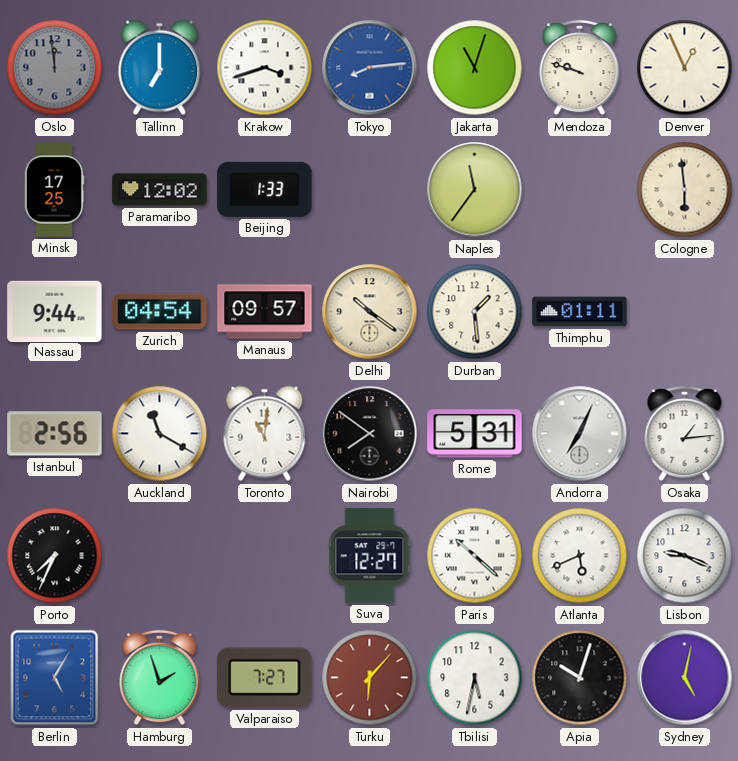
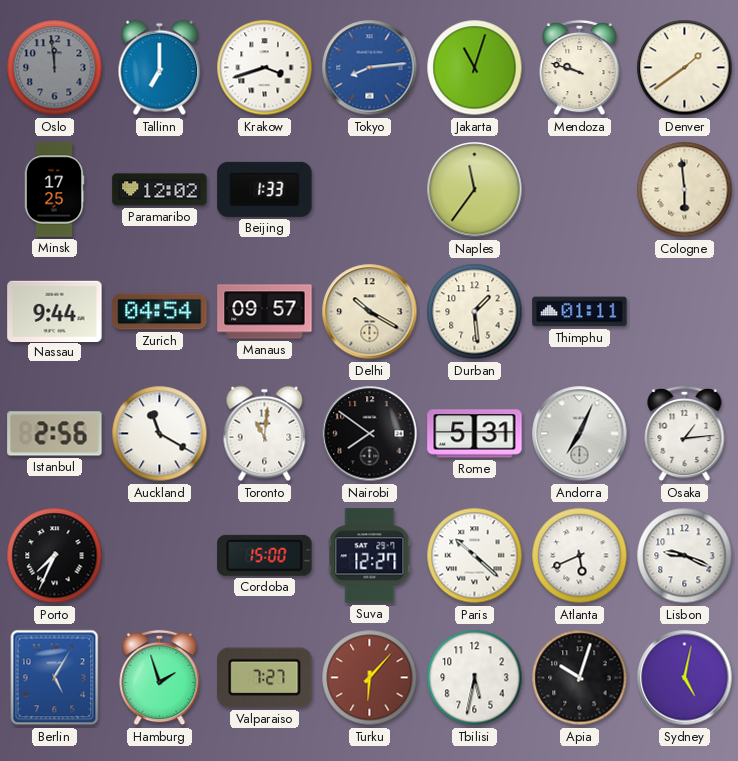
Denver: 12:56 -> 1:39 (685, 68)
Delhi: 10:21 -> 10:20 (370, 312)
Cordoba: none -> 15:00 (265, 555)
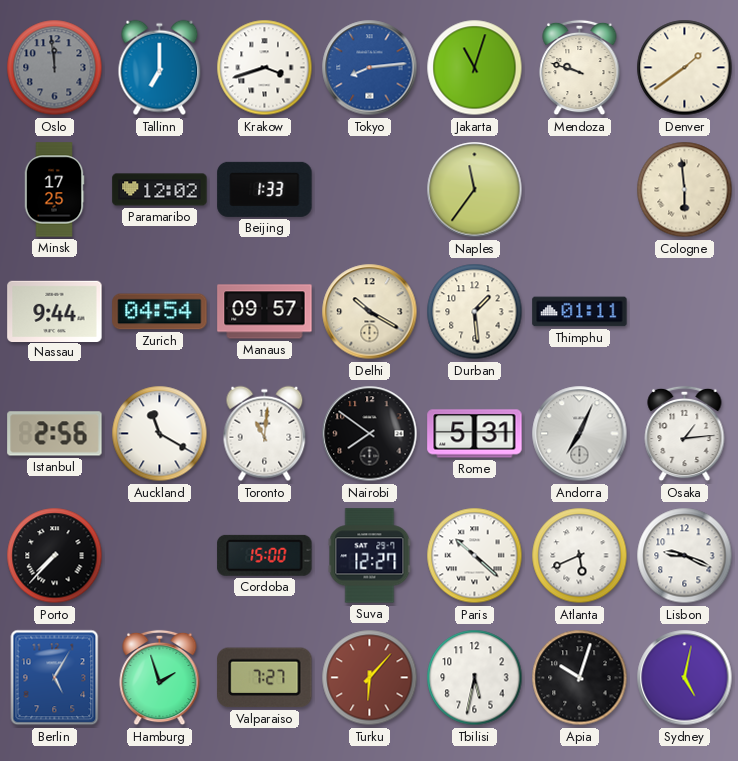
Porto: 7:34 -> 7:37 (55, 556)
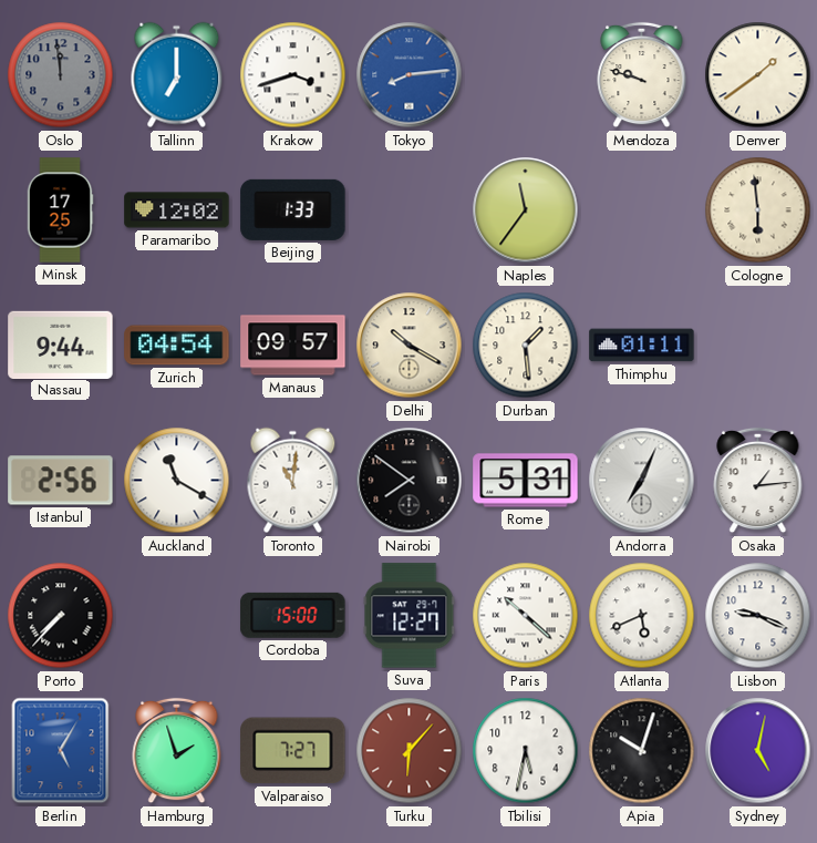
Jakarta: 11:03 -> none (475, 68)
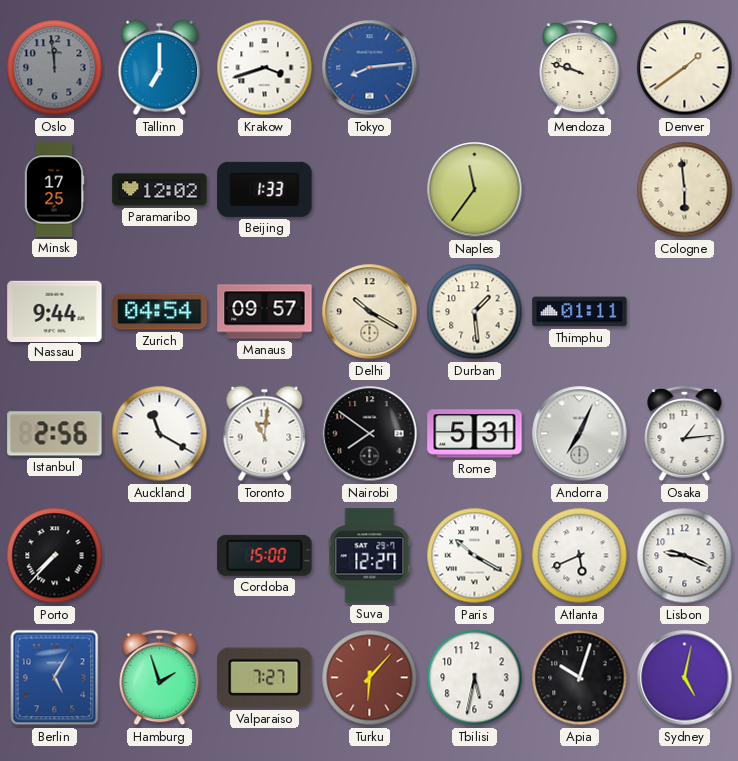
Paris: 10:22 -> 10:20 (475, 556)
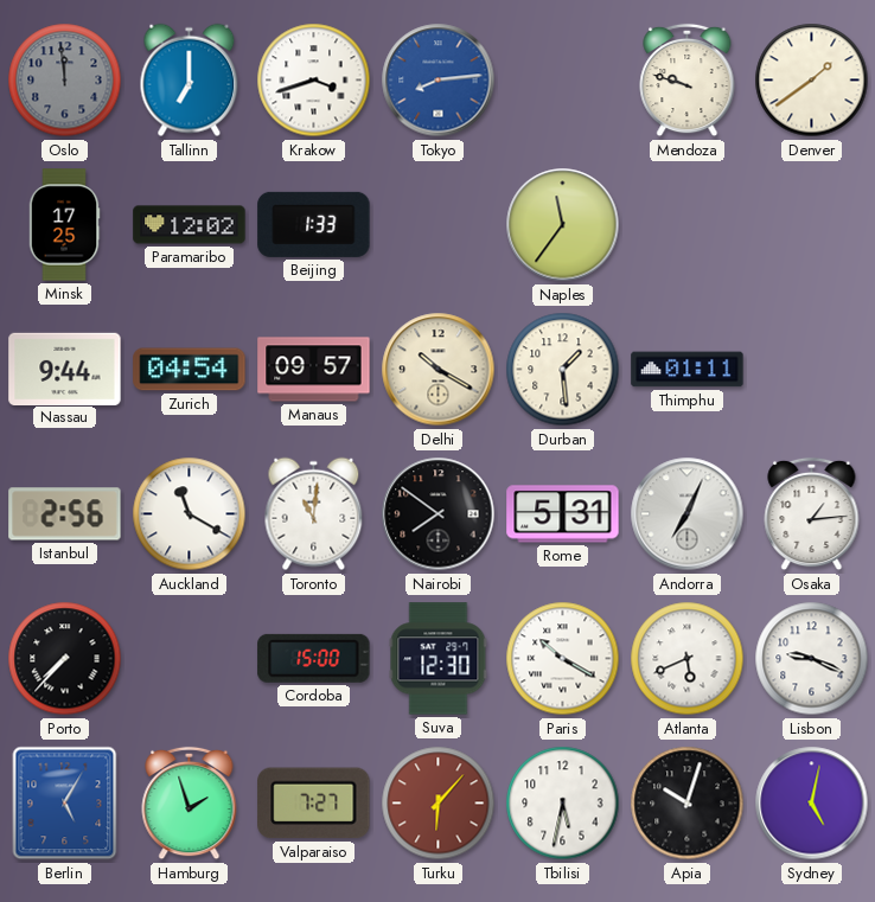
Cologne: 5:59 -> none (685, 190)
Suva: 12:27 -> 12:30 (439, 659)
